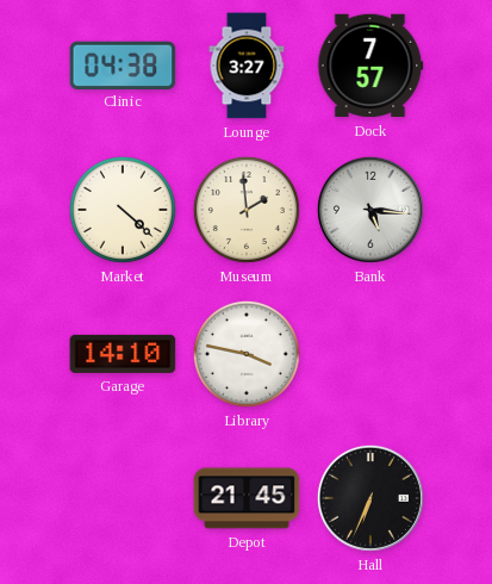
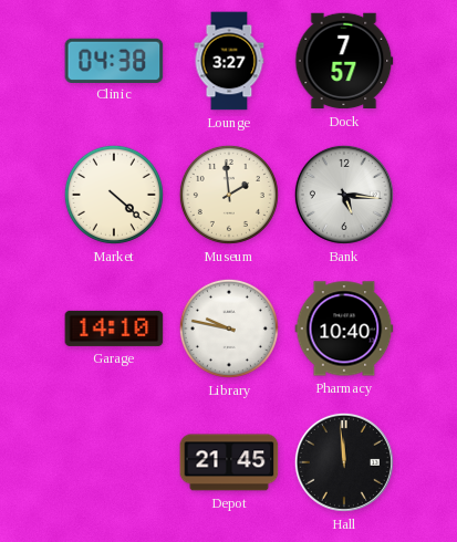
Library: 3:47 -> 9:47 (229, 329)
Pharmacy: none -> 10:40 (344, 329)
Hall: 6:34 -> 11:59 (344, 462)
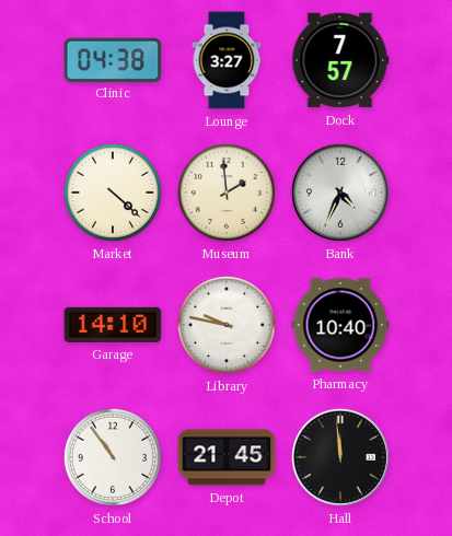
Bank: 5:16 -> 4:34 (340, 193)
School: none -> 10:54 (113, 457)
